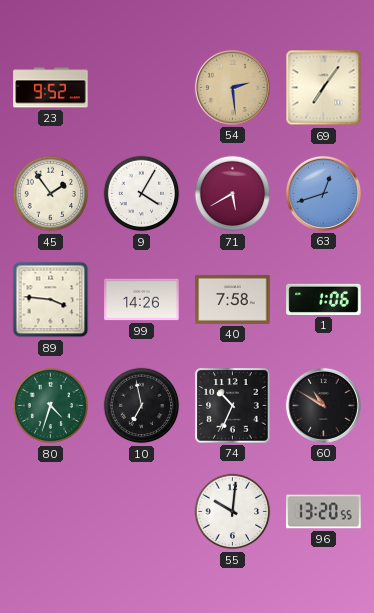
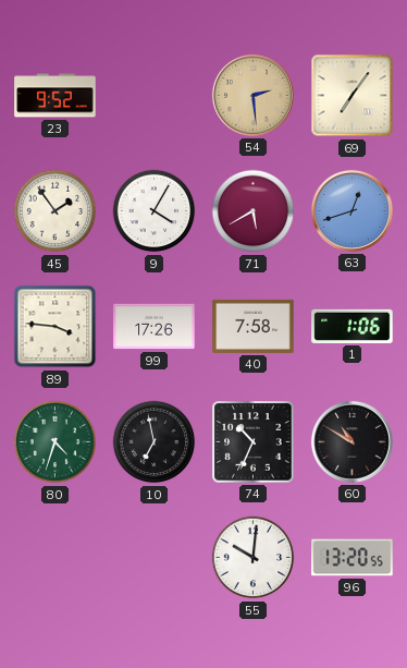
99: 14:26 -> 17:26 (155, 327)
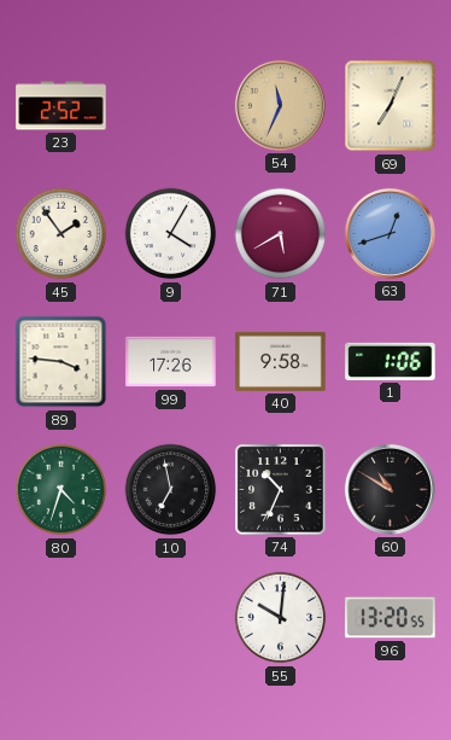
23: 9:52 -> 2:52 (61, 106)
54: 2:29 -> 11:34 (280, 105)
69: 7:06 -> 7:04 (391, 106)
40: 7:58 -> 9:58 (281, 361)
